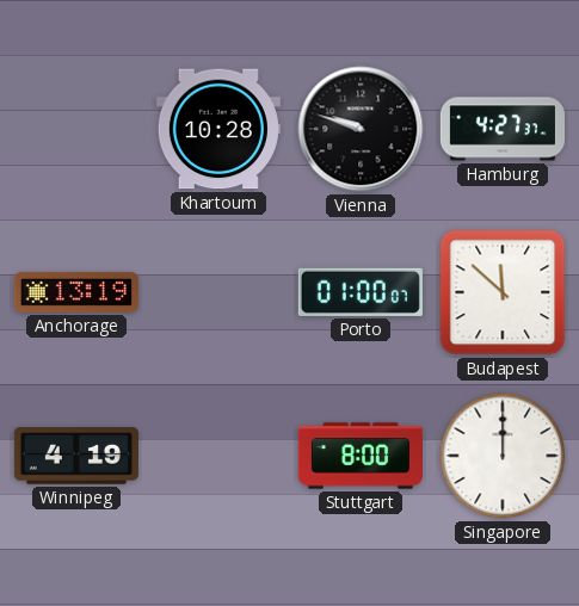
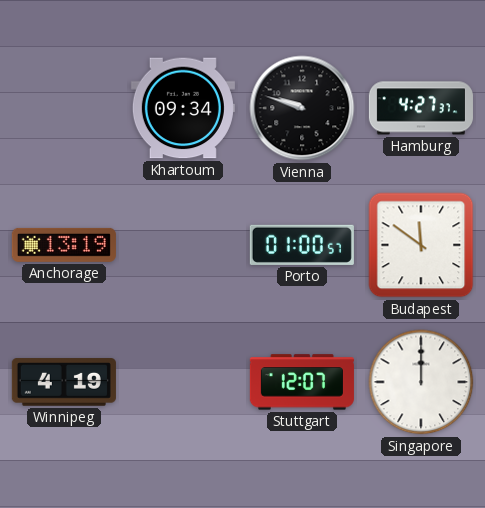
Khartoum: 10:28 -> 09:34 (183, 108)
Porto: 01:00:07 -> 01:00:57 (302, 245)
Budapest: 11:52 -> 11:51 (421, 245)
Stuttgart: 8:00 -> 12:07 (302, 382)
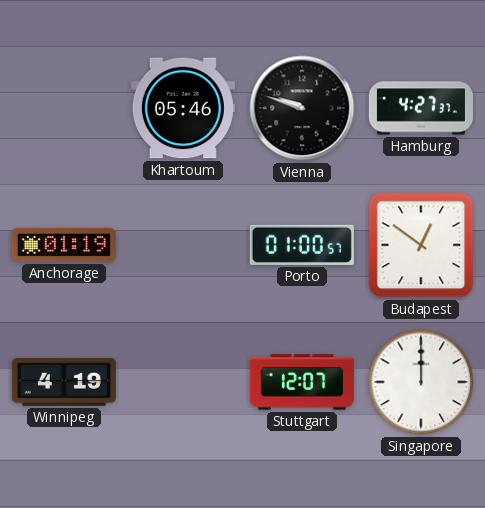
Khartoum: 09:34 -> 05:46 (183, 108)
Anchorage: 13:19 -> 01:19 (64, 245)
Budapest: 11:51 -> 12:51 (421, 245)
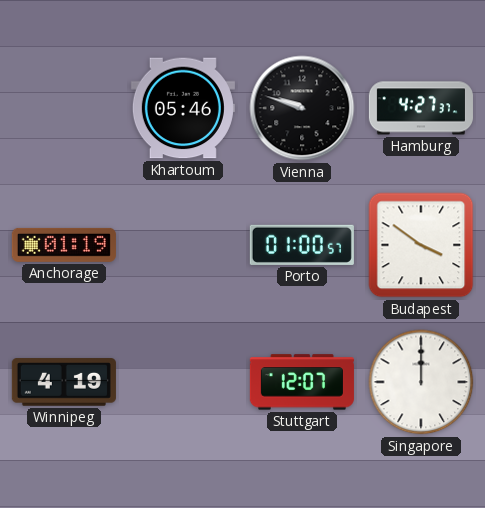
Budapest: 12:51 -> 3:51 (421, 245)
